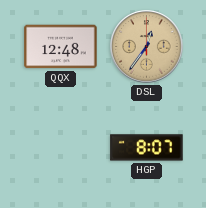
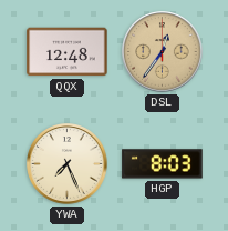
YWA: none -> 7:26 (68, 164)
HGP: 8:07 -> 8:03 (163, 164)
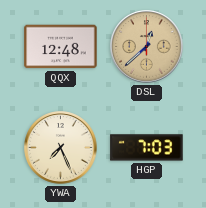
DSL: 12:36 -> 12:38 (147, 47)
HGP: 8:03 -> 7:03 (147, 148)
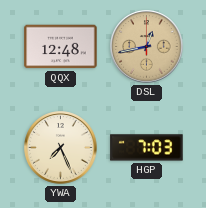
DSL: 12:38 -> 12:43 (147, 47)
